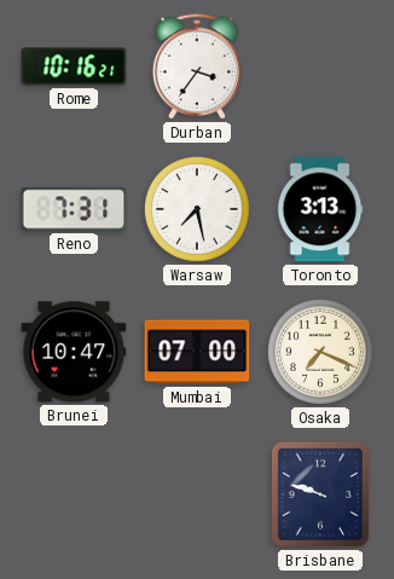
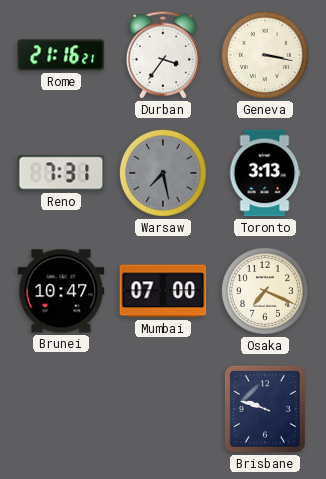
Rome: 10:16 -> 21:16 (61, 55)
Geneva: none -> 3:17 (265, 55)
Warsaw dial: white -> grey (163, 173)
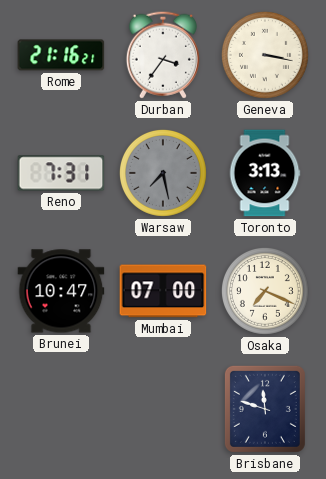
Brisbane: 9:48 -> 11:48 (265, 409)
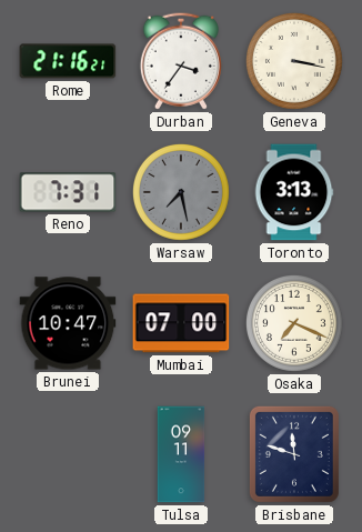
Tulsa: none -> 09:11 (181, 454)
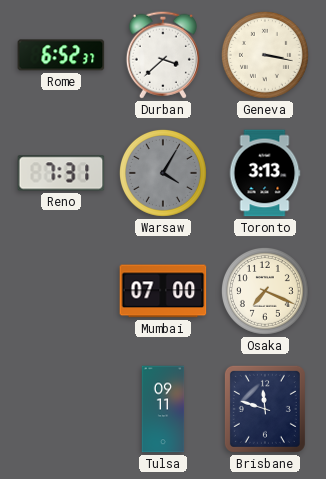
Rome: 21:16 -> 6:52 (61, 55)
Durban: 3:36 -> 3:38 (163, 55)
Warsaw: 7:28 -> 4:05 (163, 173)
Brunei: 10:47 -> none (68, 323)
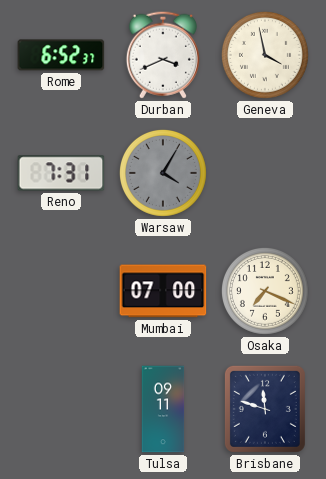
Durban: 3:38 -> 3:41 (163, 55)
Geneva: 3:17 -> 3:58 (265, 55)
Toronto: 3:13 -> none (265, 173)
